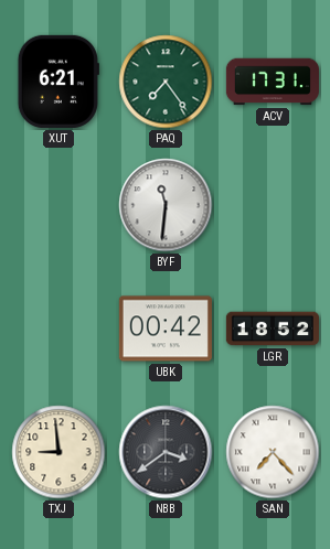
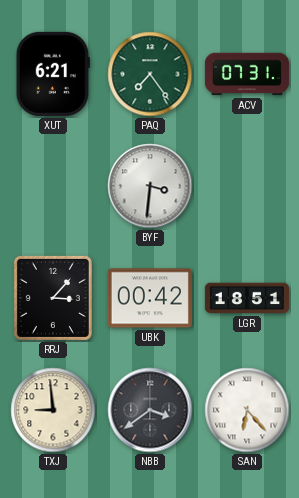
ACV: 17:31 -> 07:31 (247, 74)
BYF: 11:31 -> 3:31 (150, 186)
RRJ: none -> 3:07 (53, 298)
LGR: 18:52 -> 18:51 (247, 298)
SAN: 7:23 -> 6:23 (247, 410)
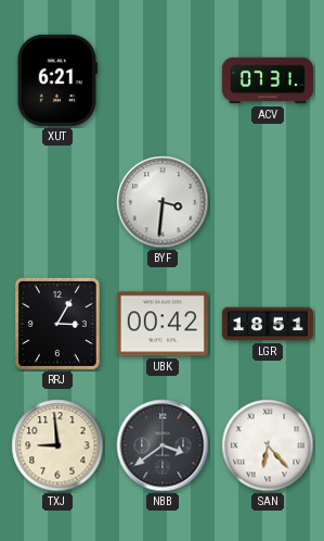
PAQ: 7:24 -> none (150, 74)
RRJ: 3:07 -> 3:05 (57, 324)
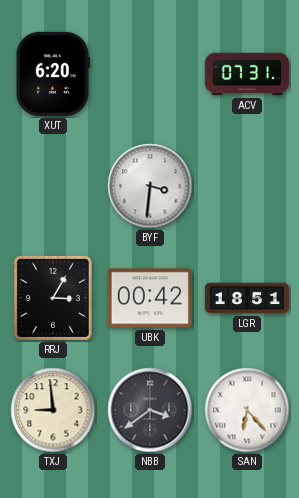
XUT: 6:21 -> 6:20 (53, 74)
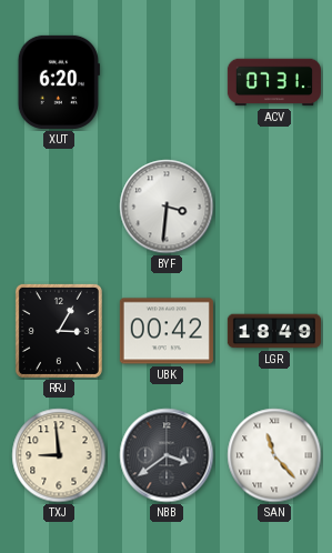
LGR: 18:51 -> 18:49 (274, 331)
SAN: 6:23 -> 11:23 (274, 455)
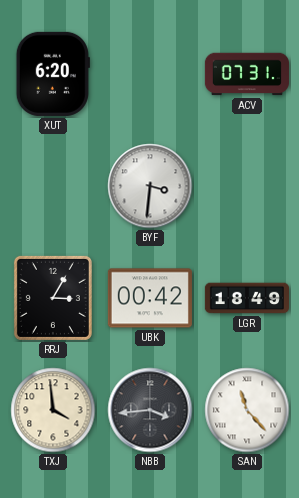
TXJ: 8:59 -> 3:59 (53, 410)
NBB: 3:39 -> 3:44 (150, 410)
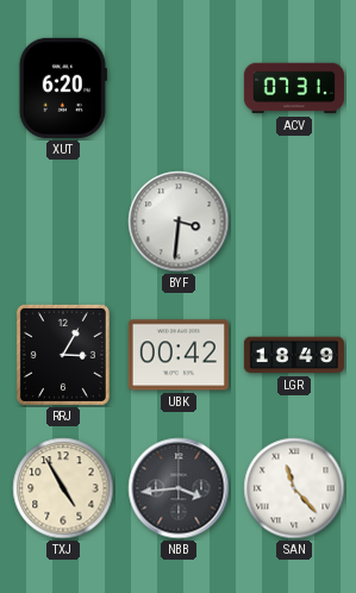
TXJ: 3:59 -> 4:55 (63, 488)
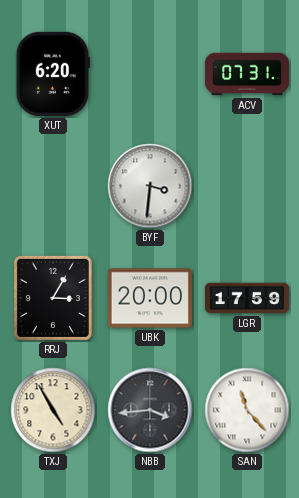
UBK: 00:42 -> 20:00 (150, 298)
LGR: 18:49 -> 17:59 (247, 298)
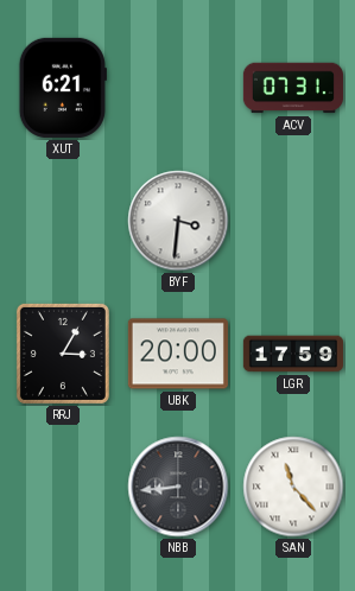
XUT: 6:20 -> 6:21 (63, 88)
TXJ: 4:55 -> none (53, 410)
NBB: 3:44 -> 8:44 (178, 487)
